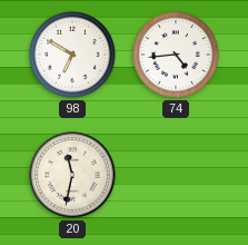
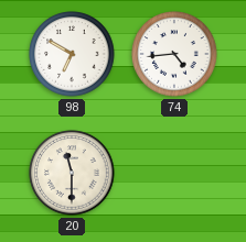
20: 11:32 -> 11:30 (72, 173)
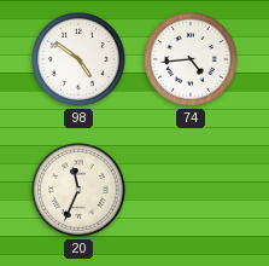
98: 6:50 -> 4:51 (78, 59)
20: 11:30 -> 11:34 (78, 190)
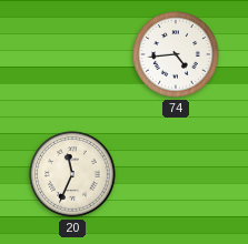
98: 4:51 -> none (78, 59)
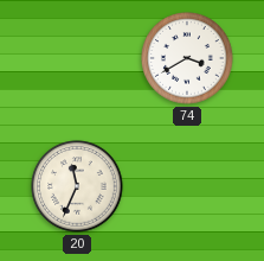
74: 4:44 -> 3:40 (187, 58)
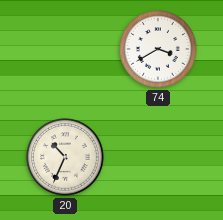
20: 11:34 -> 10:34 (65, 157)
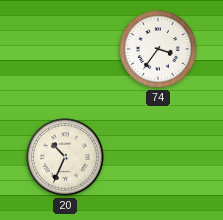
74: 3:40 -> 3:36 (158, 49)
